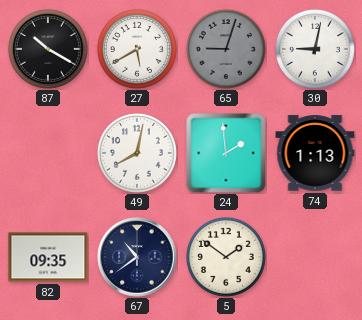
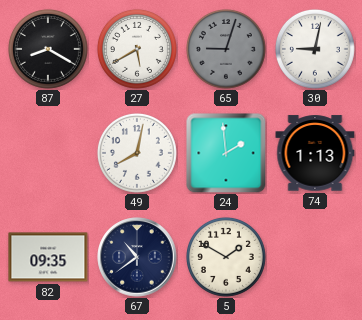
87: 10:20 -> 8:20 (48, 49)
5: 1:51 -> 1:50 (226, 257)
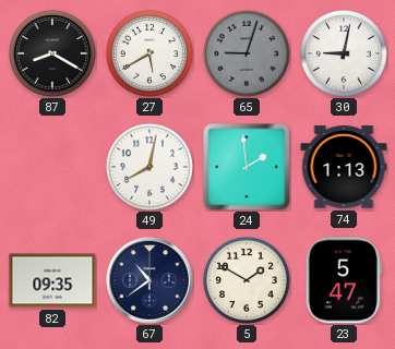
23: none -> 5:47 (344, 280)
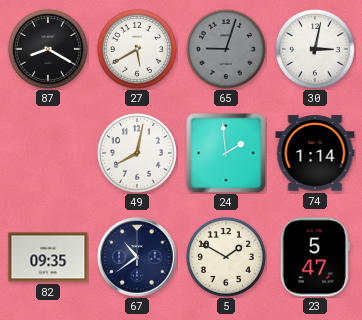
30: 9:02 -> 3:02 (315, 49)
74: 1:13 -> 1:14 (315, 153)
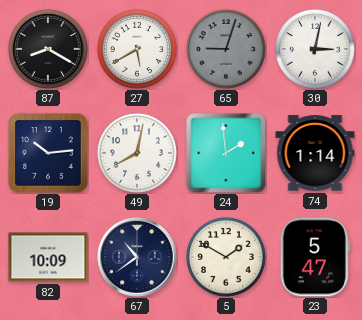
19: none -> 10:14 (48, 153)
82: 09:35 -> 10:09 (48, 257)
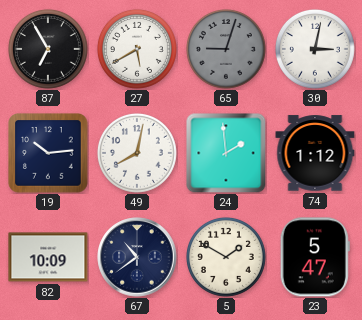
87: 8:20 -> 6:55 (48, 49)
74: 1:14 -> 1:12 (315, 153)
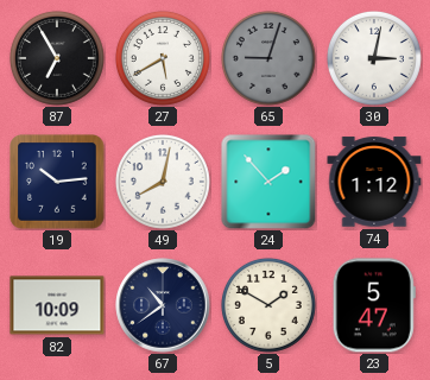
24: 1:59 -> 1:53 (268, 182)
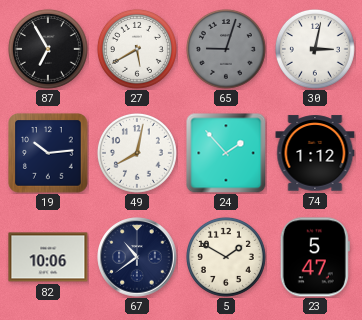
82: 10:09 -> 10:06 (48, 257)
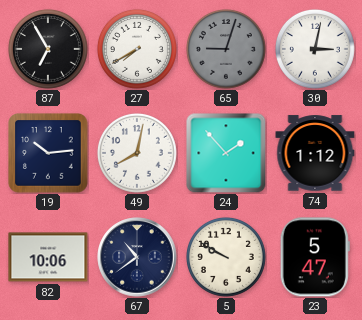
27: 5:40 -> 7:40 (137, 49)
5: 1:50 -> 9:50 (226, 257)
